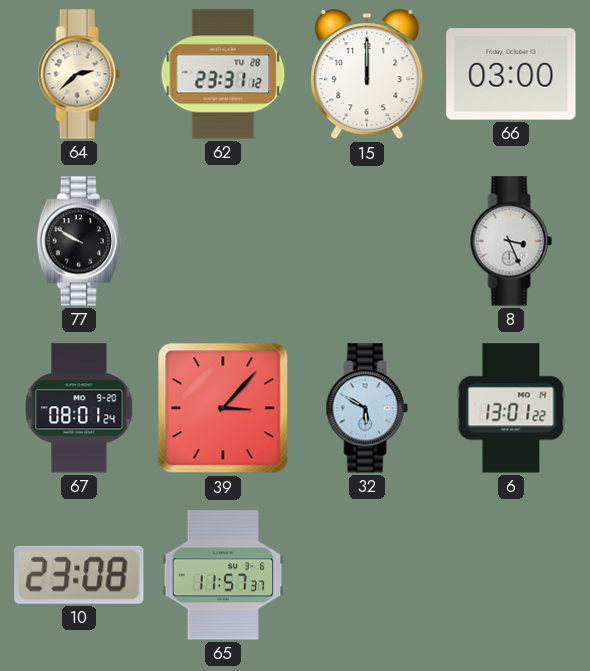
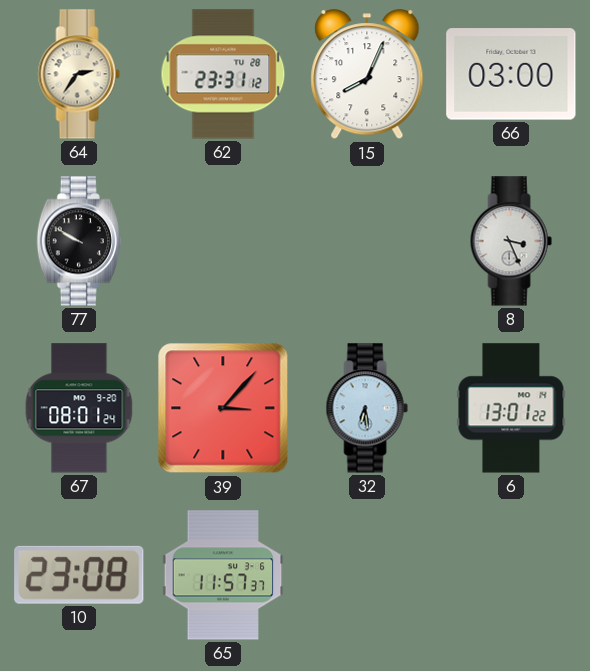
64: 2:38 -> 2:36 (79, 74)
15: 12:00 -> 8:04 (367, 75)
32: 5:50 -> 6:29 (367, 408)
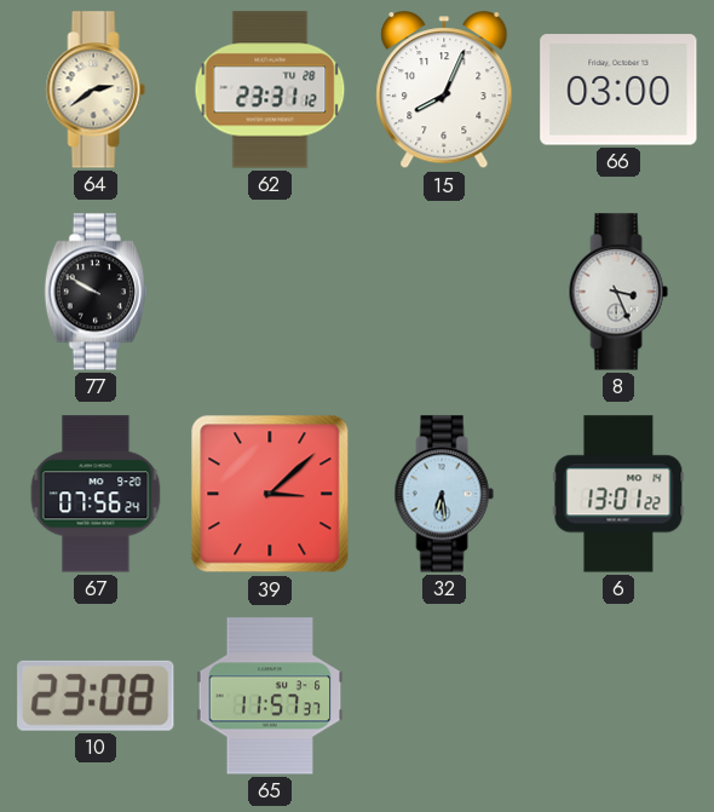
64: 2:36 -> 2:39 (96, 90)
67: 08:01 -> 07:56 (96, 494)
39: 3:07 -> 3:08 (270, 494)
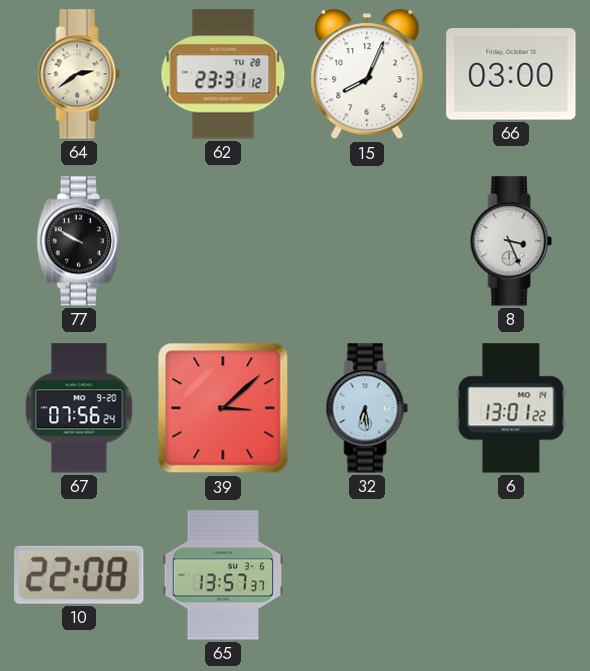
10: 23:08 -> 22:08 (79, 575)
65: 11:57 -> 13:57 (223, 575)
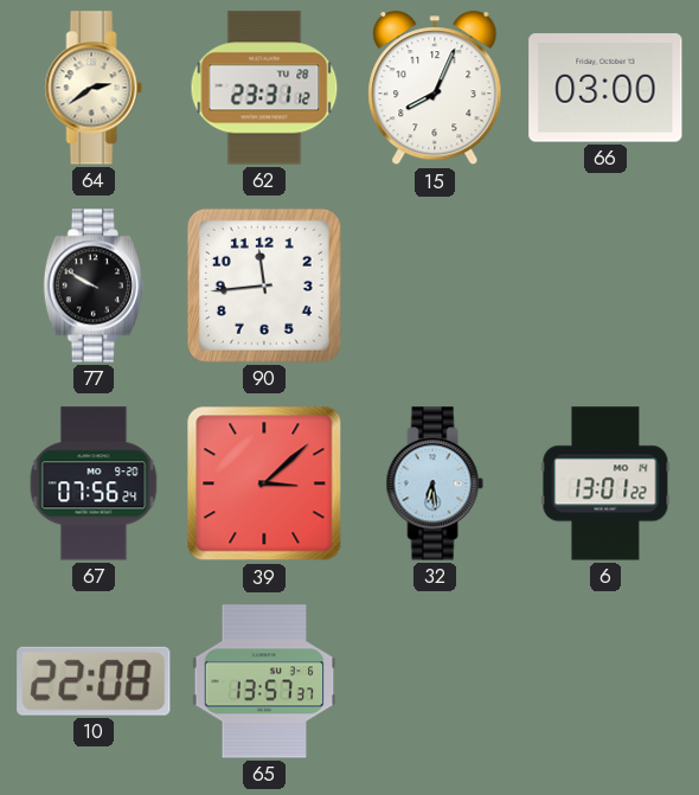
90: none -> 11:44 (264, 286)
8: 3:26 -> none (511, 241)
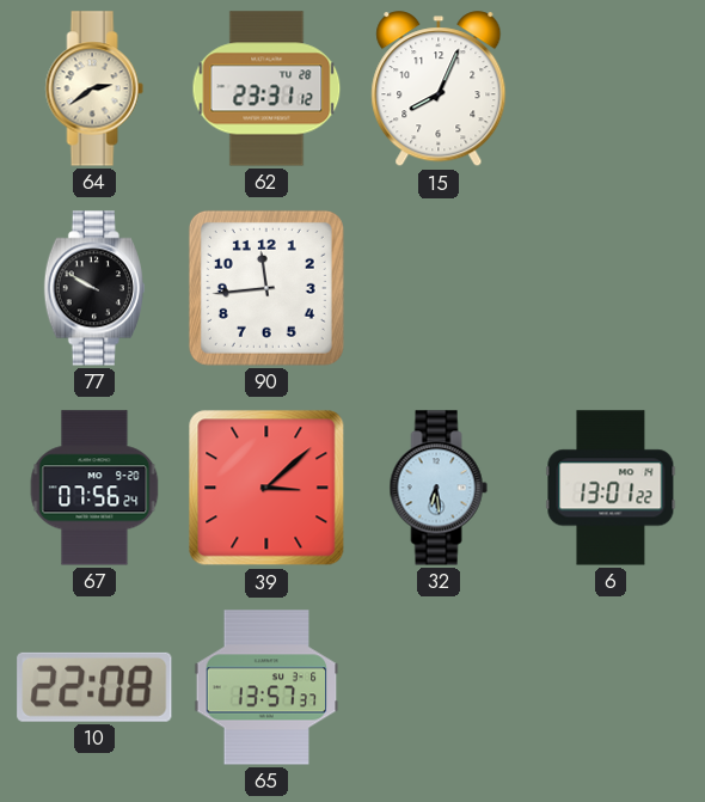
66: 03:00 -> none (605, 88)
